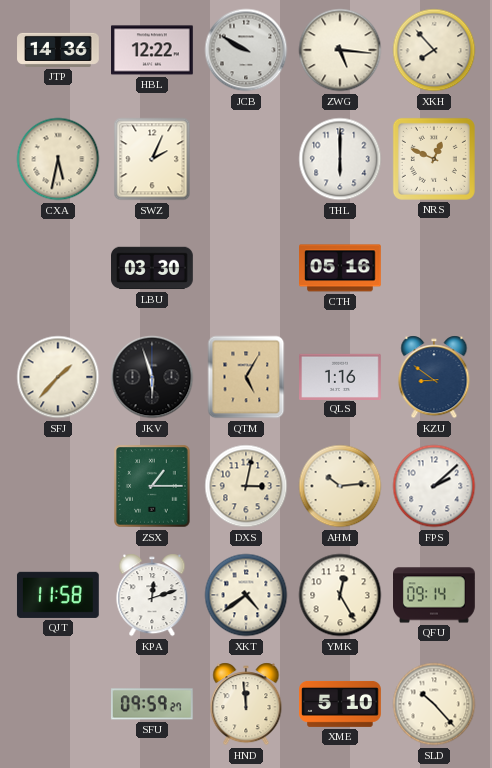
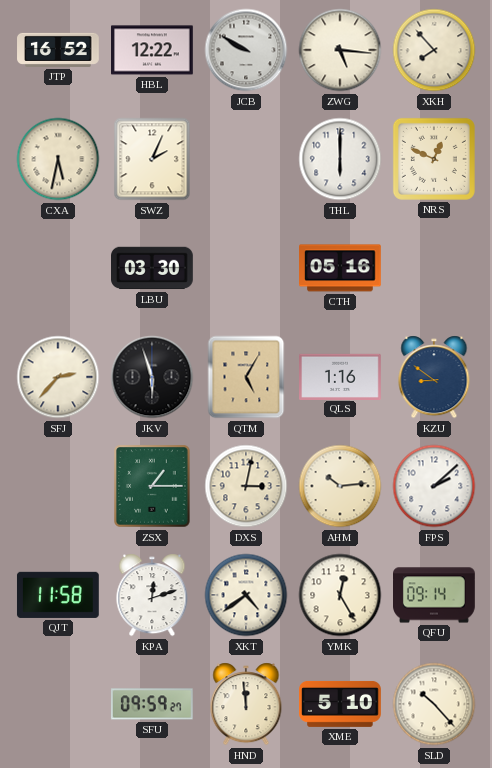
JTP: 14:36 -> 16:52 (58, 50)
SFJ: 1:37 -> 2:37 (58, 377)
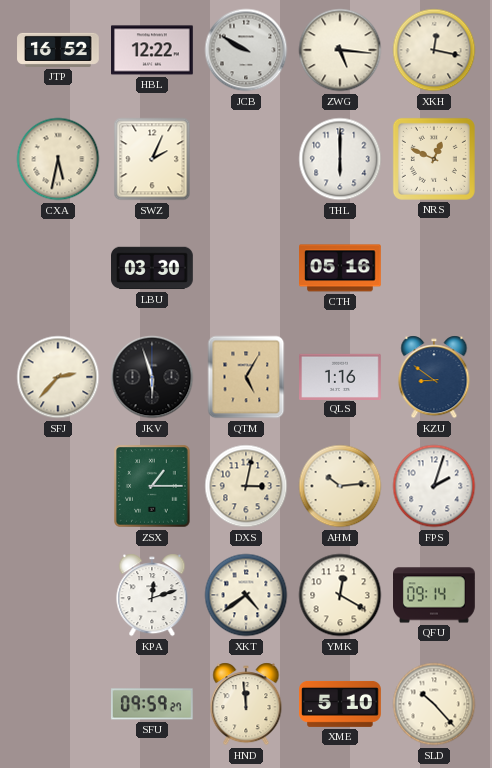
XKH: 7:53 -> 12:17 (434, 50)
FPS: 2:08 -> 2:03 (434, 486)
QJT: 11:58 -> none (58, 595)
YMK: 12:25 -> 12:20 (340, 595)
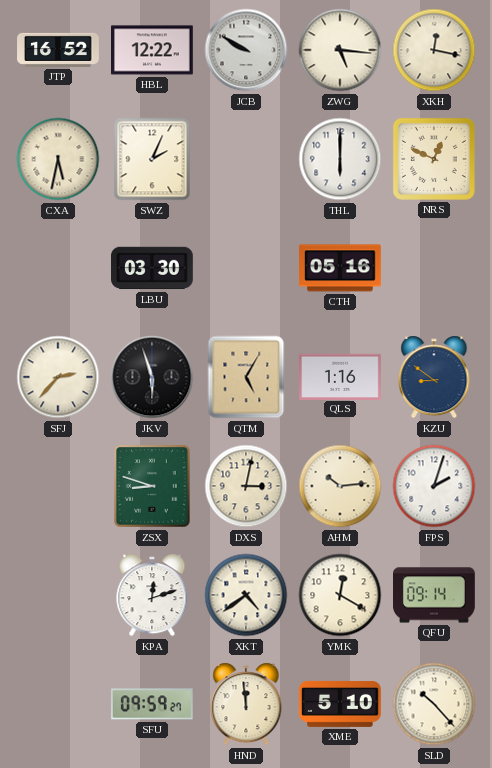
ZSX: 1:15 -> 8:48 (153, 486)
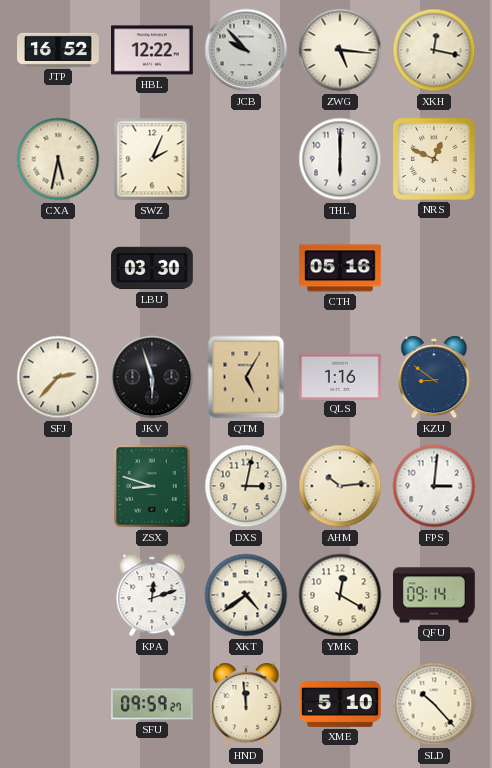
JCB: 9:50 -> 9:53 (246, 50)
FPS: 2:03 -> 3:01 (434, 486)
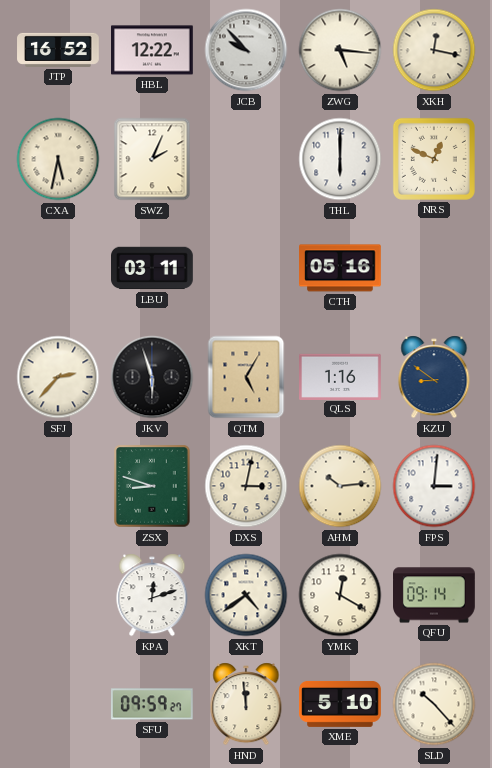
LBU: 03:30 -> 03:11 (153, 268)
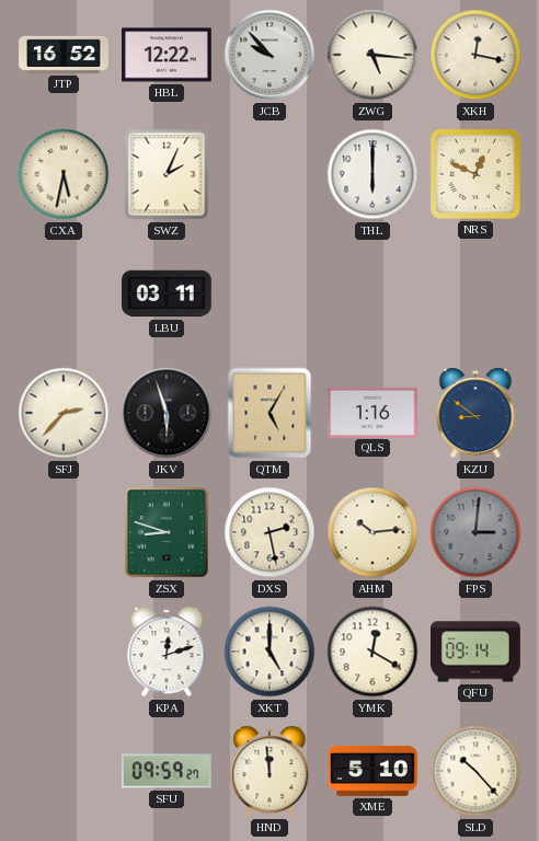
CTH: 05:16 -> none (341, 268)
DXS: 3:02 -> 2:28 (269, 532)
FPS dial: white -> grey (475, 532)
XKT: 4:39 -> 5:00 (269, 652)
